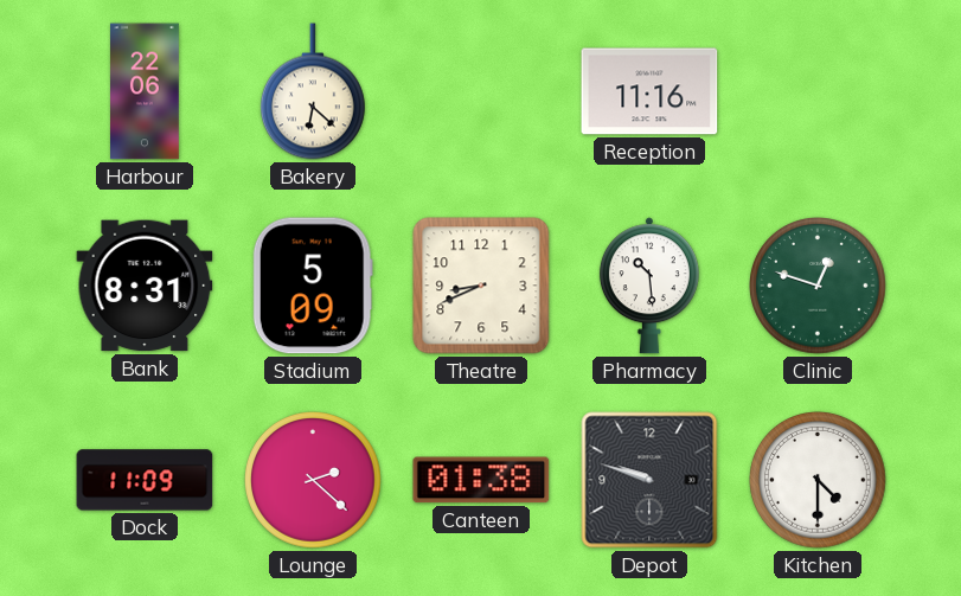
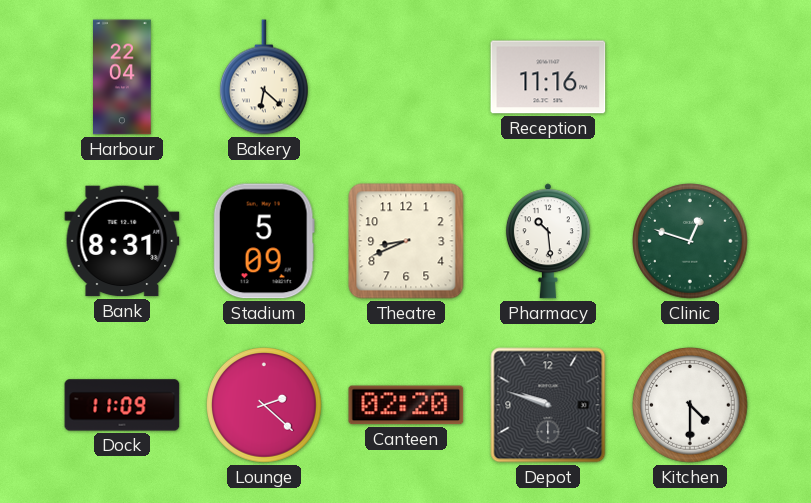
Harbour: 22:06 -> 22:04 (123, 77)
Canteen: 01:38 -> 02:20 (406, 405)
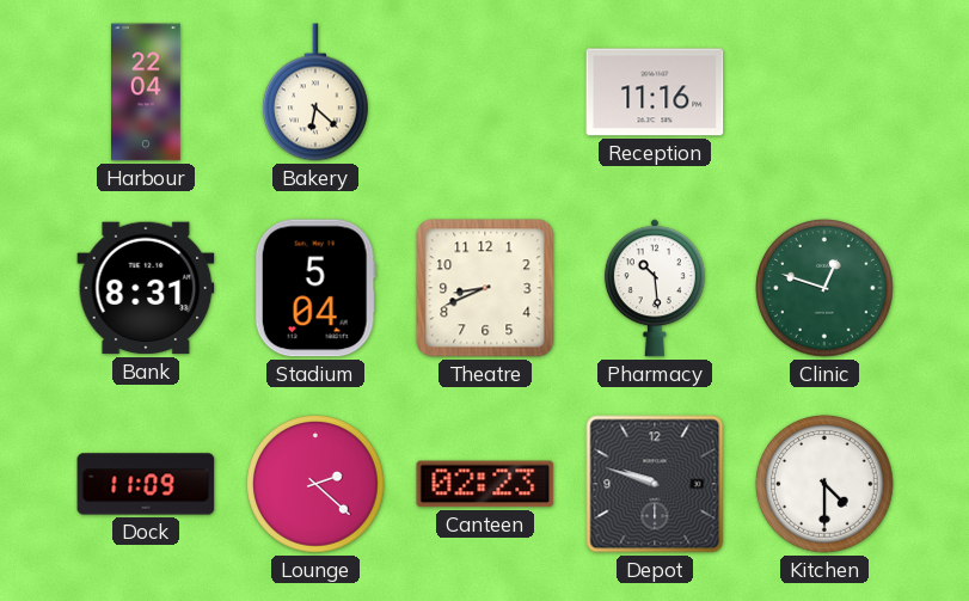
Stadium: 5:09 -> 5:04 (315, 288)
Canteen: 02:20 -> 02:23 (485, 484)
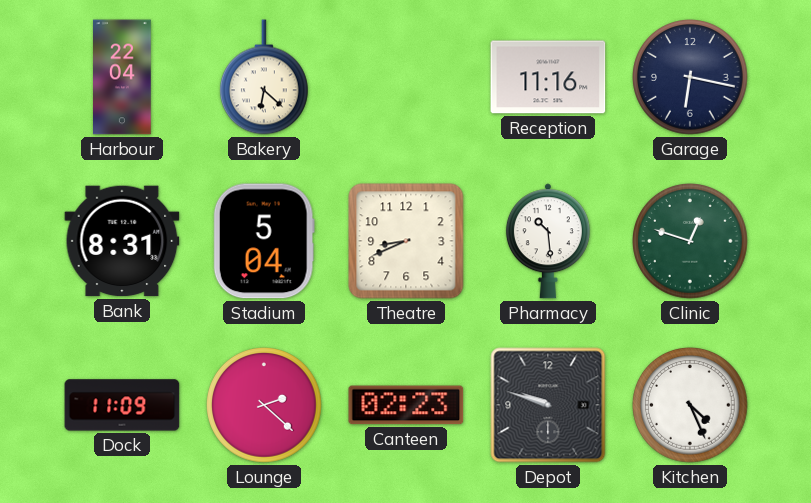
Garage: none -> 6:17 (691, 78)
Kitchen: 4:30 -> 4:26 (691, 406)
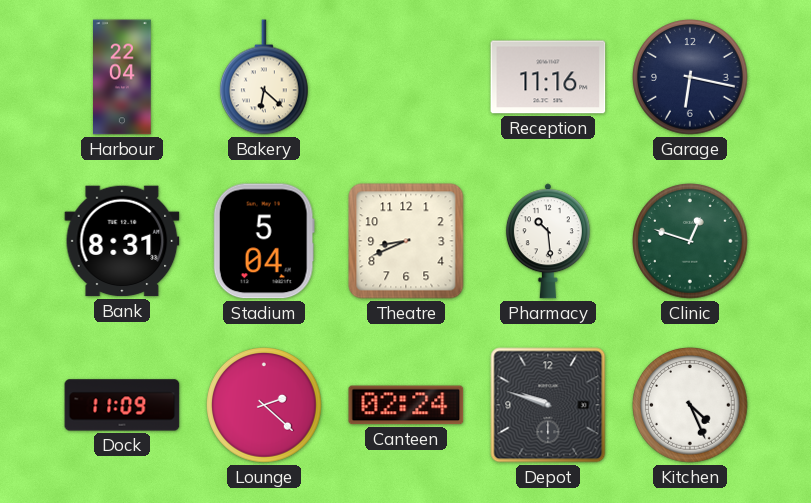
Canteen: 02:23 -> 02:24 (406, 405)
